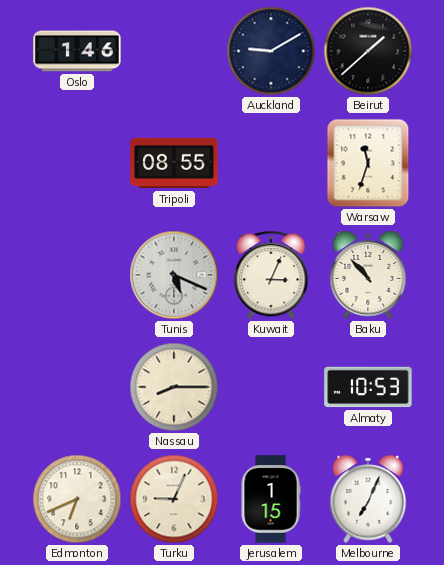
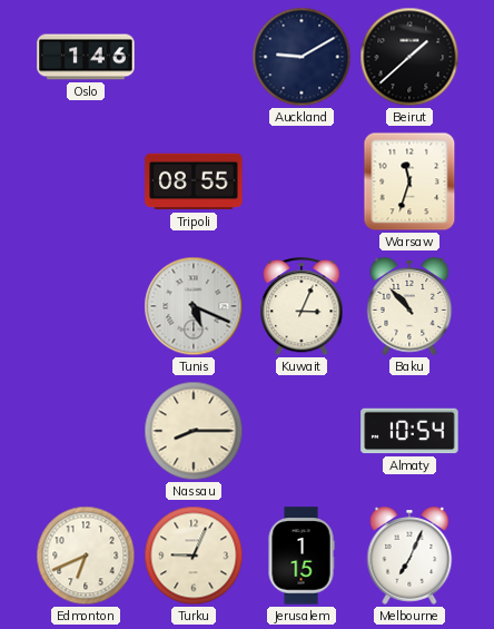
Almaty: 10:53 -> 10:54 (409, 431)
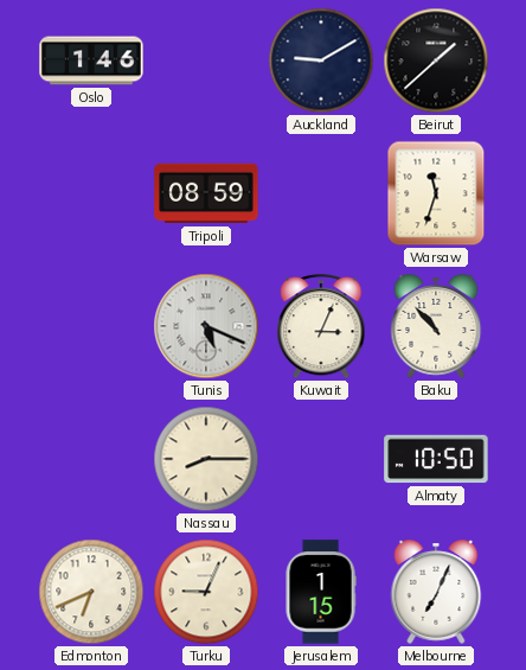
Tripoli: 08:55 -> 08:59 (206, 193)
Almaty: 10:54 -> 10:50 (436, 459)
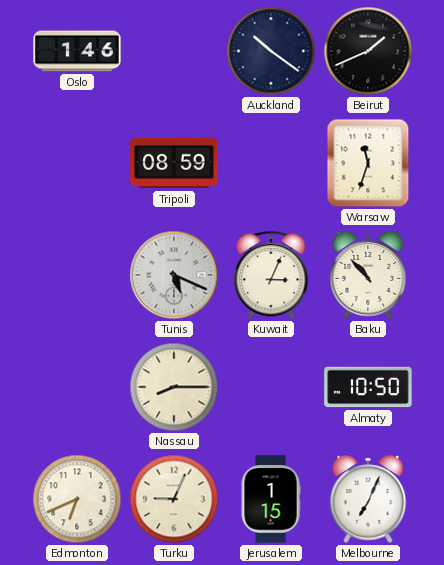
Auckland: 9:10 -> 10:21 (271, 51)
Beirut: 1:38 -> 1:41 (368, 51)
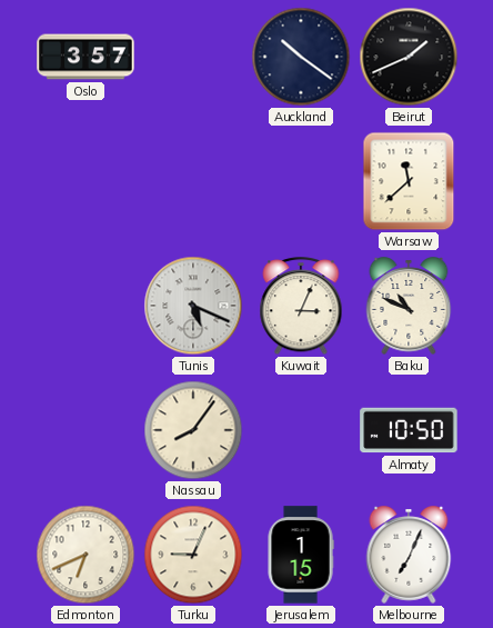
Oslo: 1:46 -> 3:57 (85, 57)
Tripoli: 08:59 -> none (174, 163)
Warsaw: 11:33 -> 11:38 (409, 181)
Baku: 10:53 -> 10:49 (409, 306)
Nassau: 8:15 -> 8:06 (193, 430)
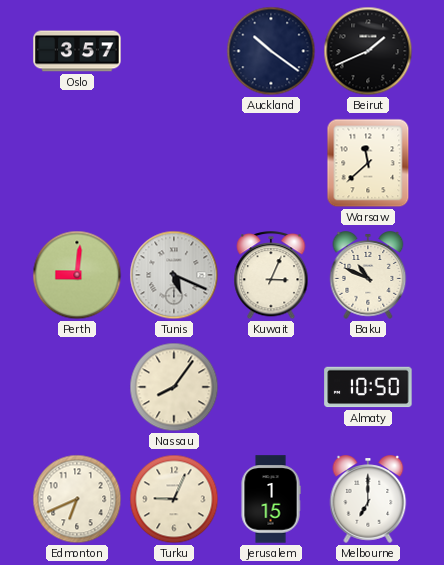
Perth: none -> 9:01 (77, 275)
Melbourne: 7:04 -> 7:00 (368, 499)
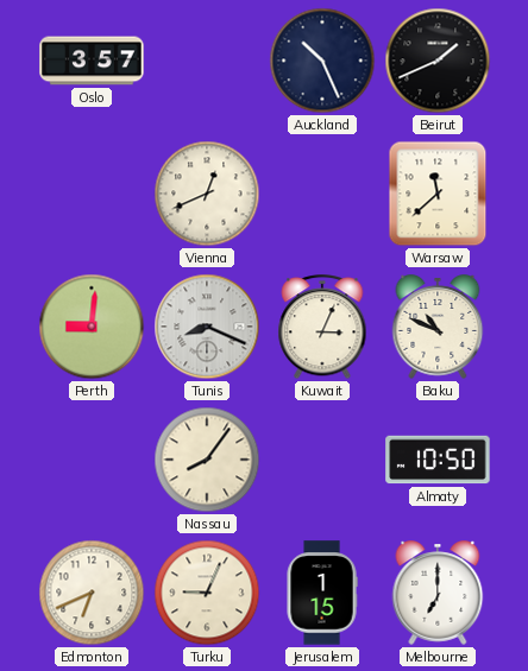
Auckland: 10:21 -> 10:26 (322, 61)
Vienna: none -> 12:41 (207, 194)
Tunis: 5:19 -> 8:19 (207, 327)
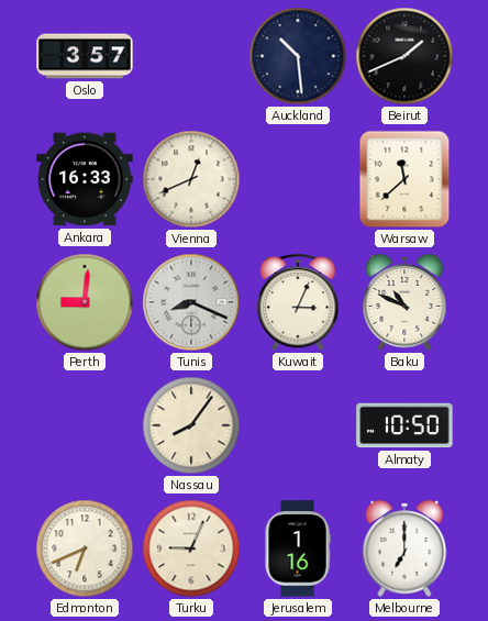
Auckland: 10:26 -> 10:29 (298, 56)
Ankara: none -> 16:33 (85, 179)
Jerusalem: 1:15 -> 1:16 (298, 548)
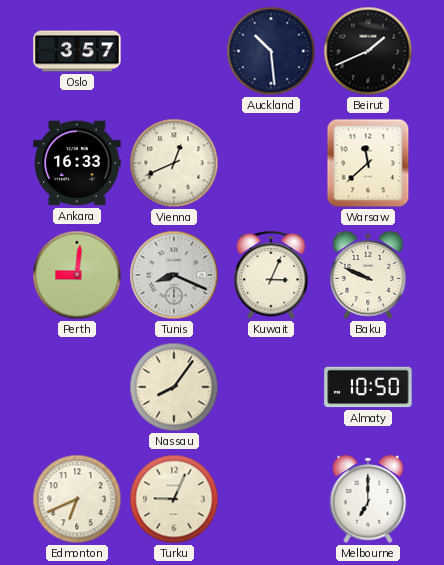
Baku: 10:49 -> 9:49 (368, 275)
Jerusalem: 1:16 -> none (298, 548)
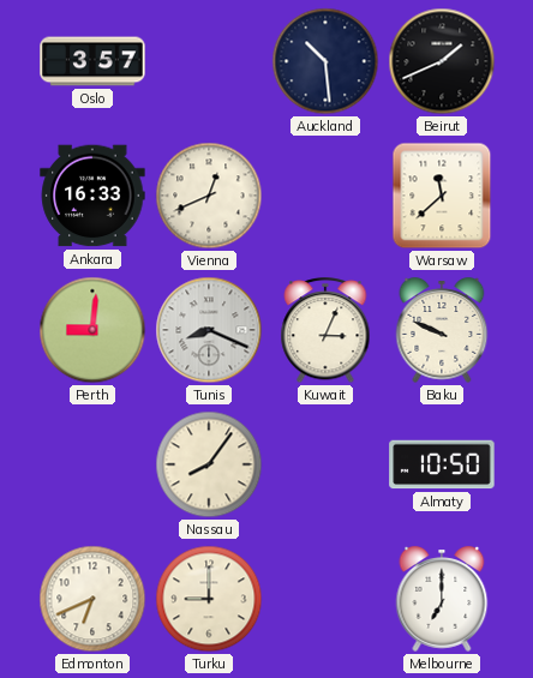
Turku: 9:04 -> 9:00 (209, 599)
